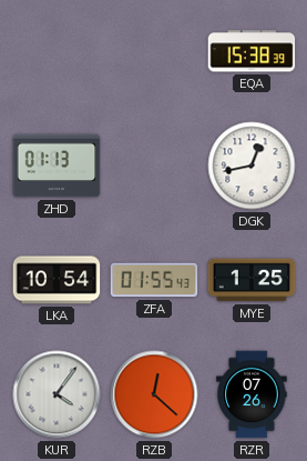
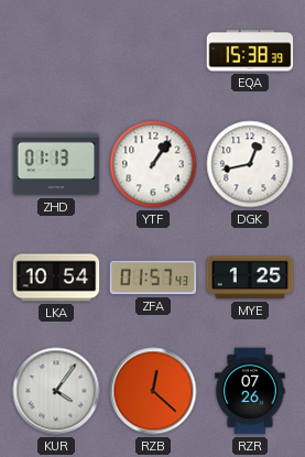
YTF: none -> 1:06 (153, 164)
ZFA: 01:55 -> 01:57 (153, 278)
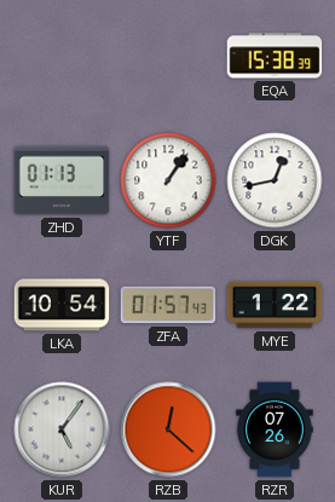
MYE: 1:25 -> 1:22 (275, 305)
KUR: 4:06 -> 5:06 (62, 429)
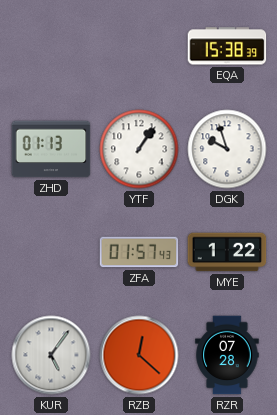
DGK: 12:43 -> 9:57 (227, 149)
LKA: 10:54 -> none (62, 305)
RZR: 07:26 -> 07:28 (227, 355)
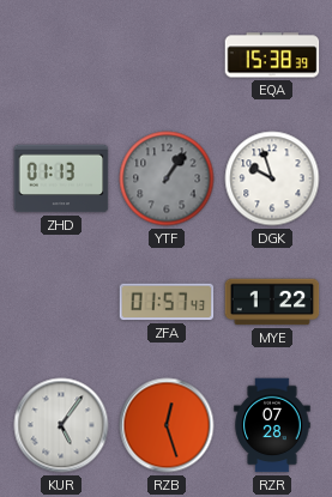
YTF dial: white -> grey (167, 178)
RZB: 12:22 -> 12:27 (167, 425)
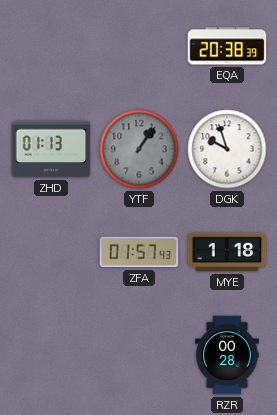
EQA: 15:38 -> 20:38 (227, 46)
MYE: 1:22 -> 1:18 (227, 252)
KUR: 5:06 -> none (61, 425)
RZB: 12:27 -> none (167, 425)
RZR: 07:28 -> 00:28 (227, 355)
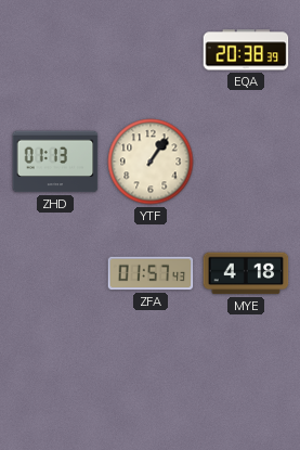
YTF dial: grey -> cream (151, 162)
DGK: 9:57 -> none (227, 149)
MYE: 1:18 -> 4:18 (246, 273)
RZR: 00:28 -> none (227, 355)
